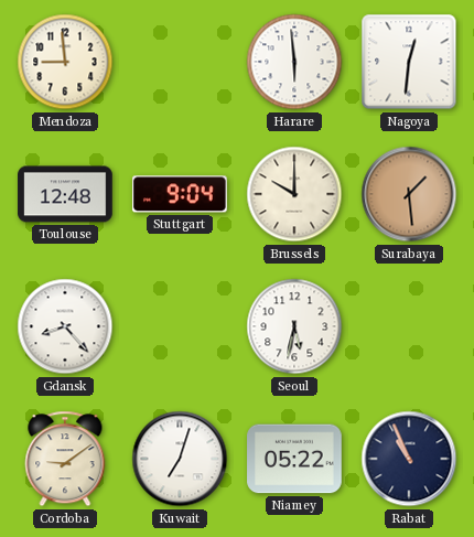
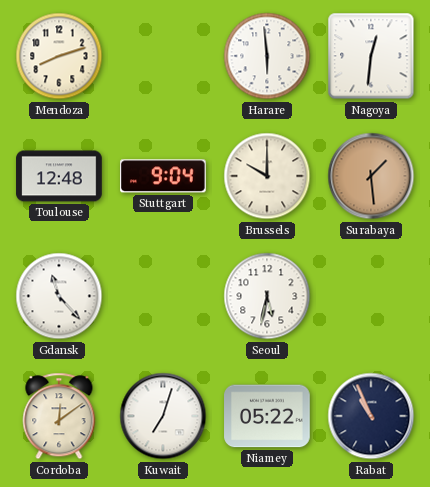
Mendoza: 8:59 -> 8:12 (59, 56)
Gdansk: 8:23 -> 11:23 (59, 296)
Cordoba: 9:09 -> 12:09 (59, 416)
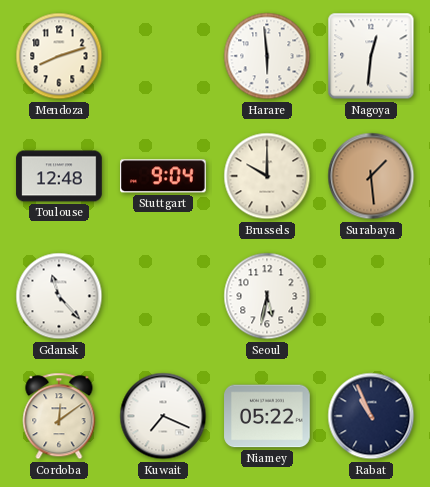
Kuwait: 7:03 -> 7:19 (163, 416)
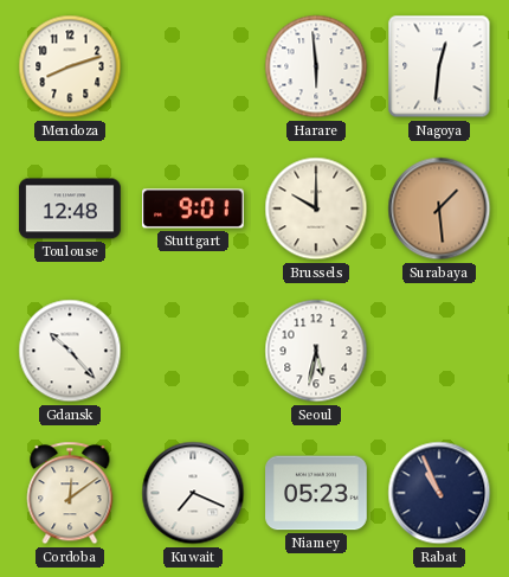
Stuttgart: 9:04 -> 9:01 (194, 209)
Gdansk: 11:23 -> 10:23 (70, 351)
Niamey: 05:22 -> 05:23 (316, 493)
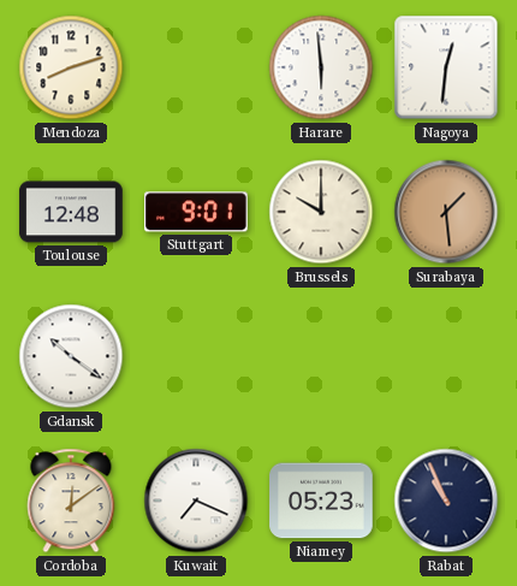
Gdansk: 10:23 -> 10:21 (71, 356)
Seoul: 5:32 -> none (316, 351)
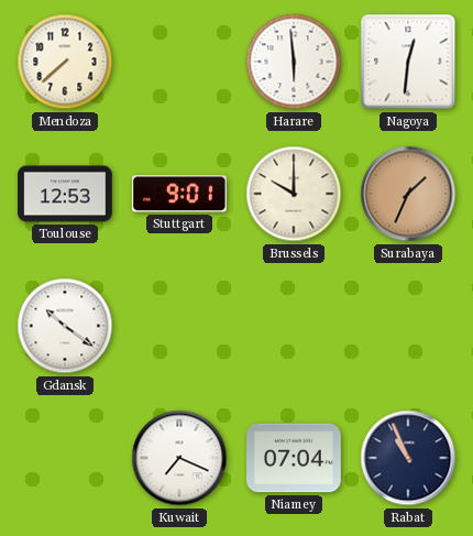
Mendoza: 8:12 -> 7:38 (65, 62)
Toulouse: 12:48 -> 12:53 (65, 194)
Surabaya: 1:29 -> 1:34 (408, 194)
Cordoba: 12:09 -> none (71, 501)
Niamey: 05:23 -> 07:04 (294, 458)
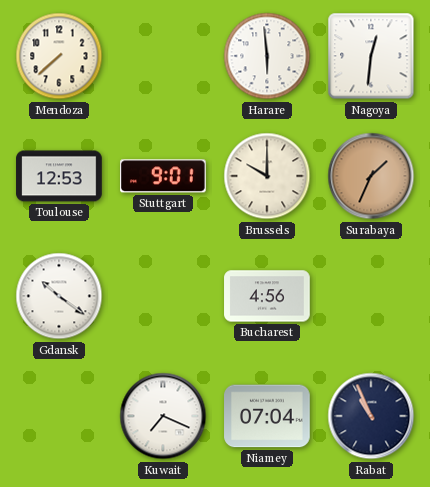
Bucharest: none -> 4:56 (267, 296)
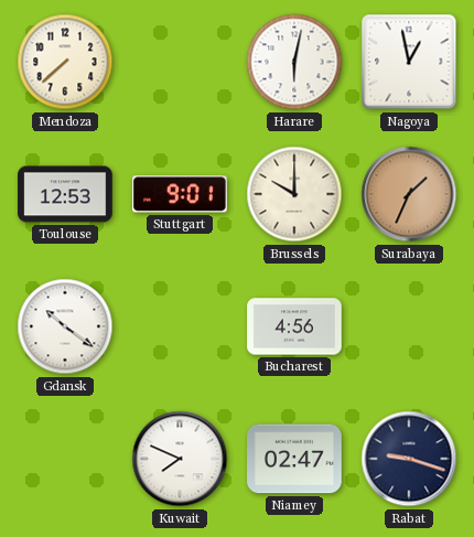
Harare: 5:59 -> 6:02 (294, 62)
Nagoya: 12:31 -> 12:58 (409, 62)
Kuwait: 7:19 -> 7:49 (180, 459)
Niamey: 07:04 -> 02:47 (294, 459)
Rabat: 10:56 -> 9:18 (409, 459)
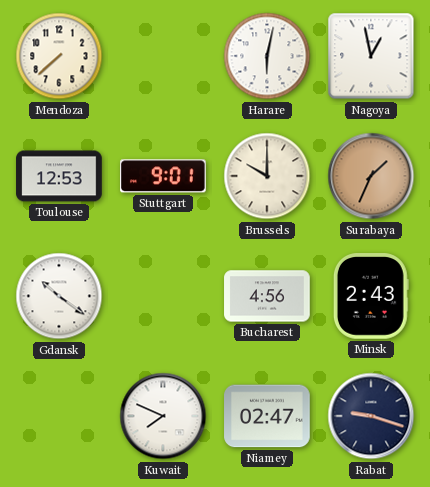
Minsk: none -> 2:43 (371, 296)
